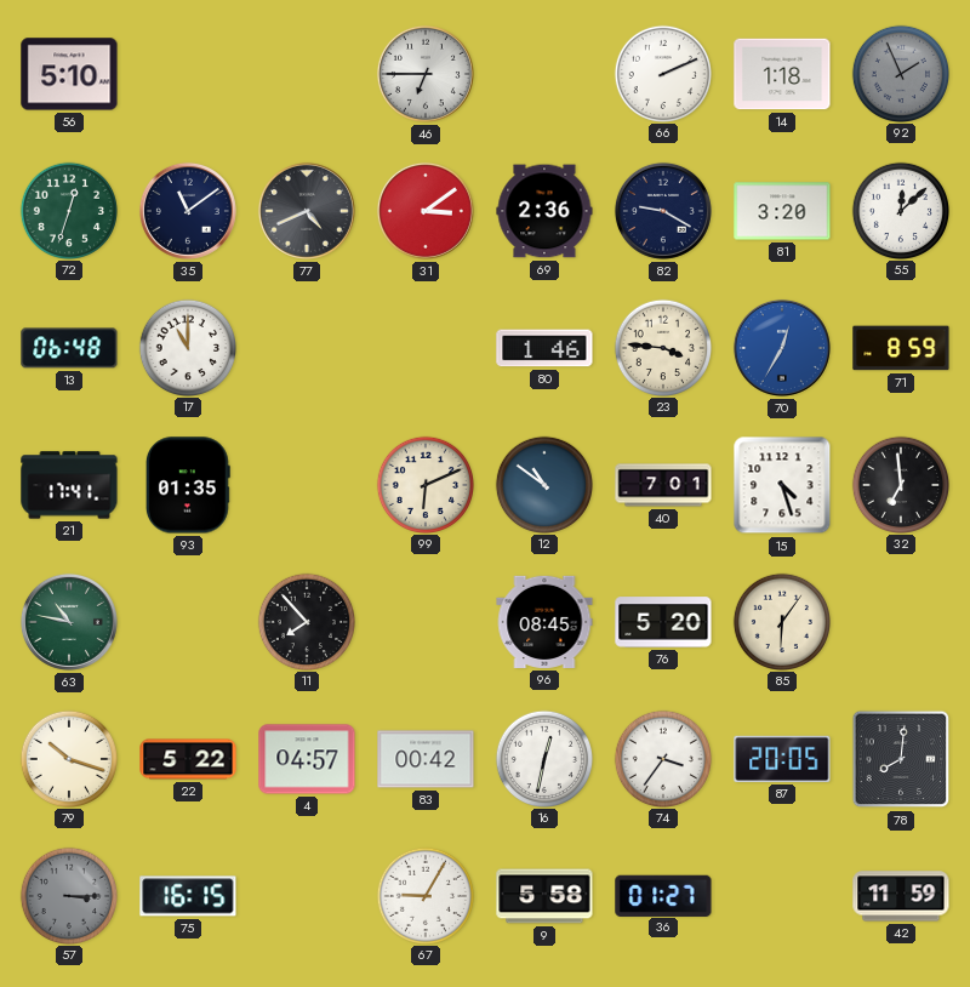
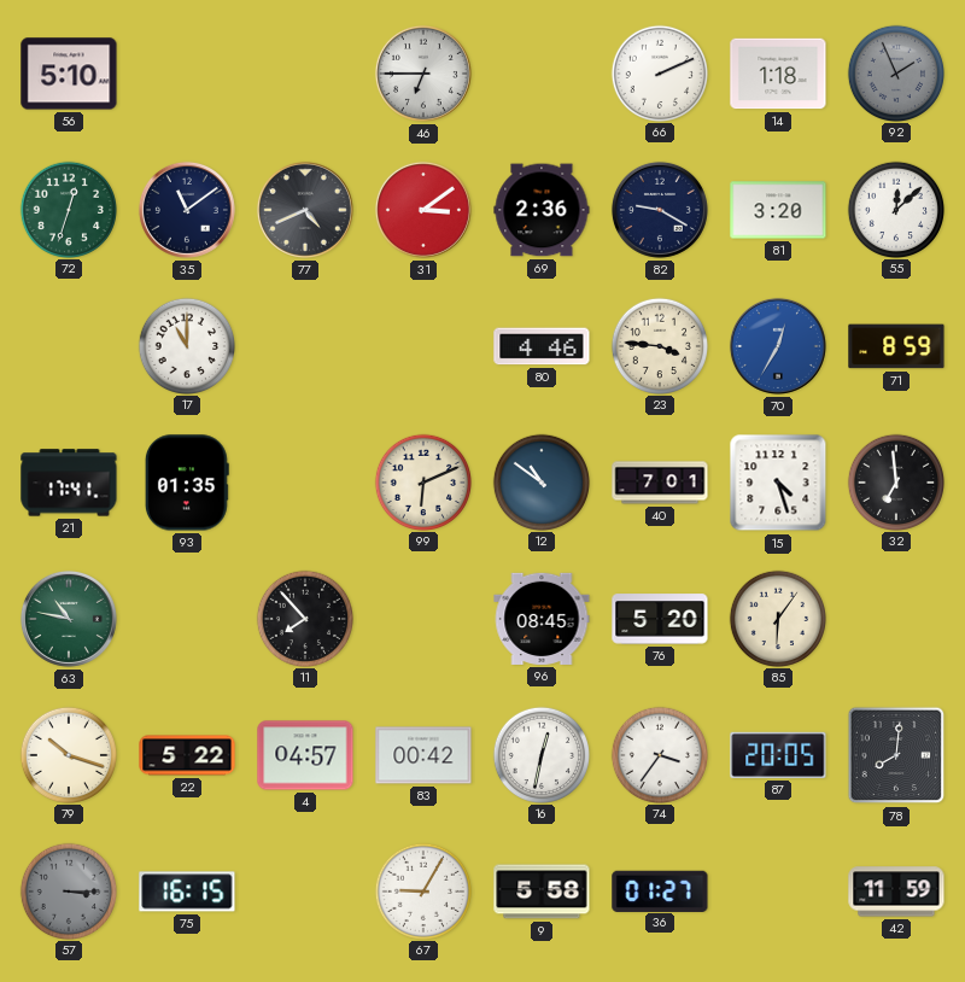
13: 06:48 -> none (69, 348)
80: 1:46 -> 4:46 (542, 346)
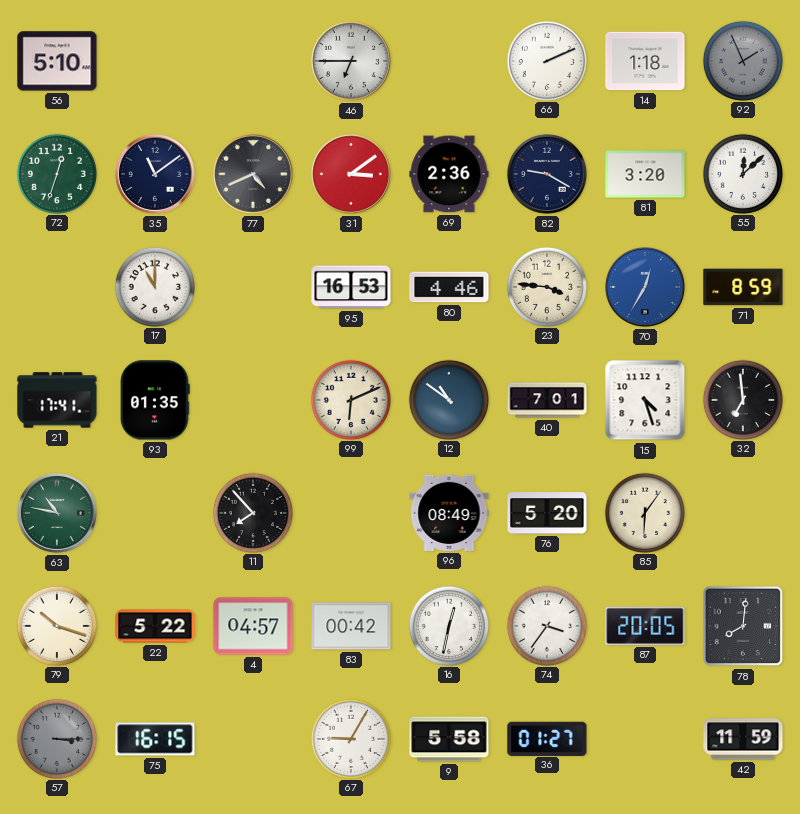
95: none -> 16:53 (351, 287)
96: 08:45 -> 08:49 (449, 513)
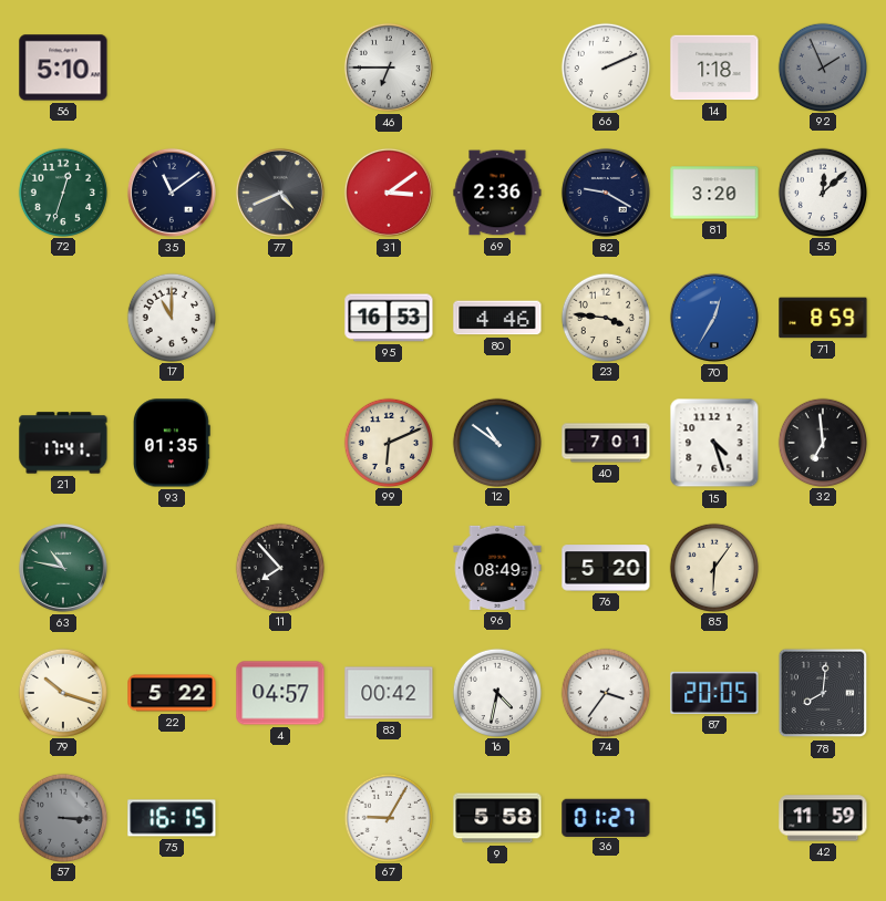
16: 12:32 -> 4:32 (496, 692)
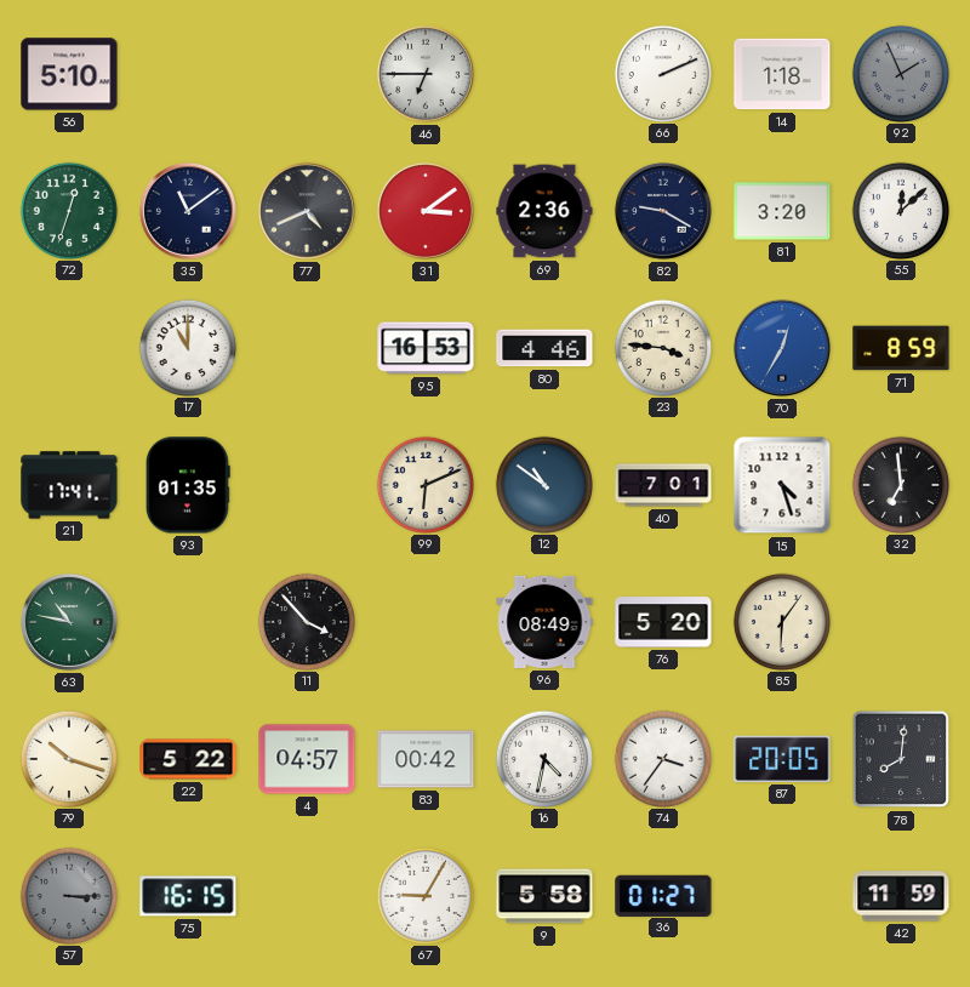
11: 7:53 -> 3:53 (306, 621)
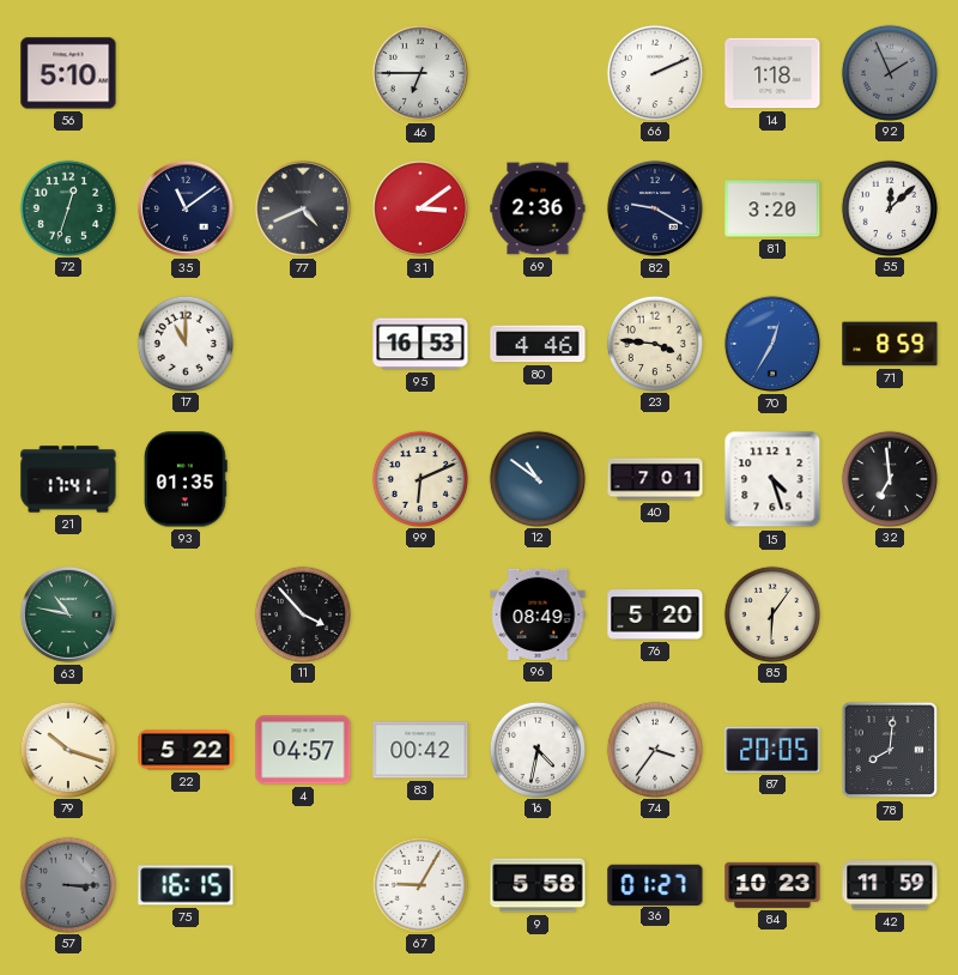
84: none -> 10:23 (772, 885)
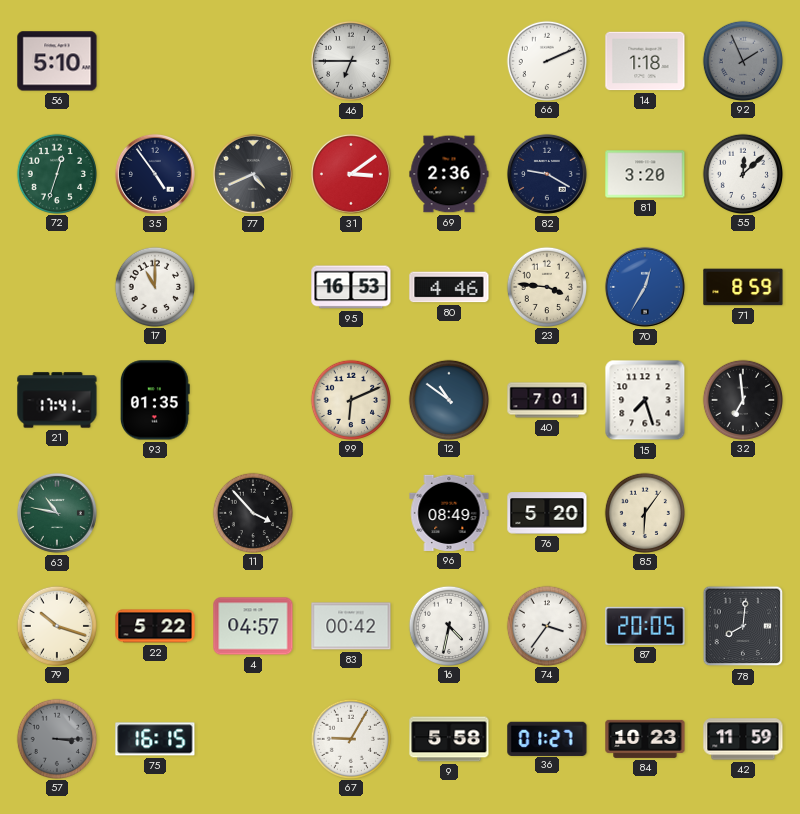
35: 11:09 -> 4:54 (155, 174)
15: 4:27 -> 7:27 (645, 400)
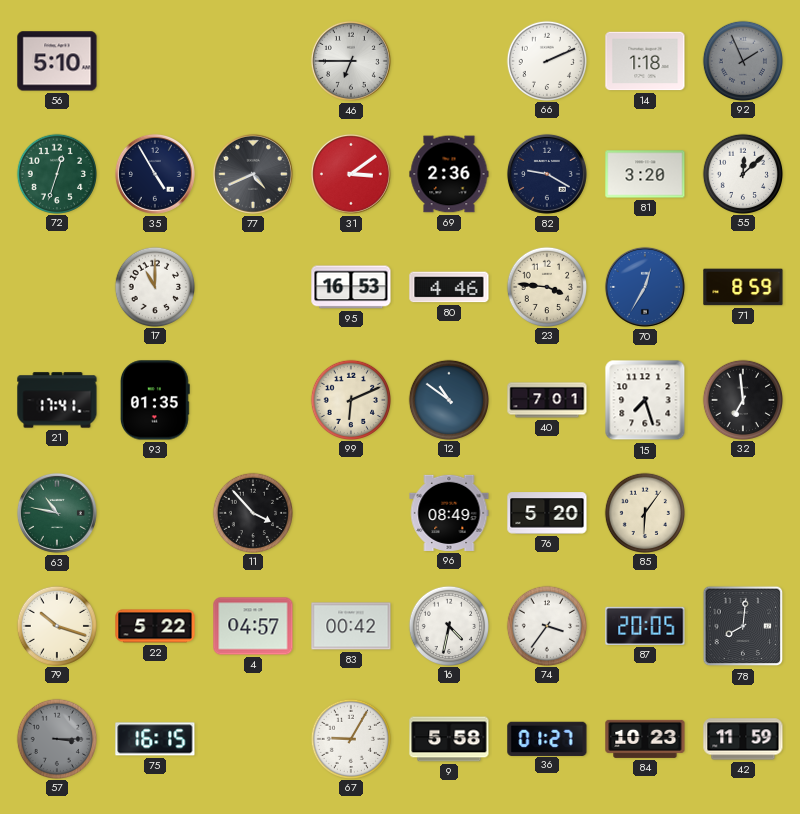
35: 4:54 -> 4:55 (155, 174)
